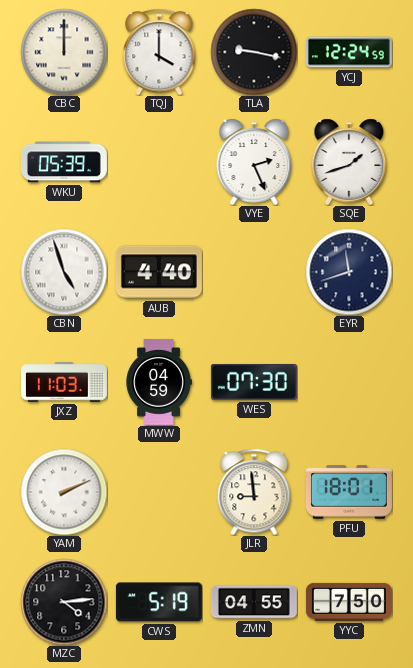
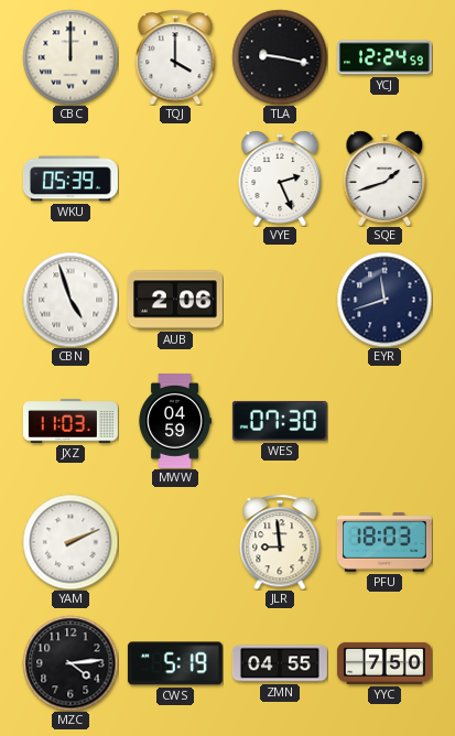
AUB: 4:40 -> 2:06 (175, 300)
PFU: 18:01 -> 18:03 (384, 542)
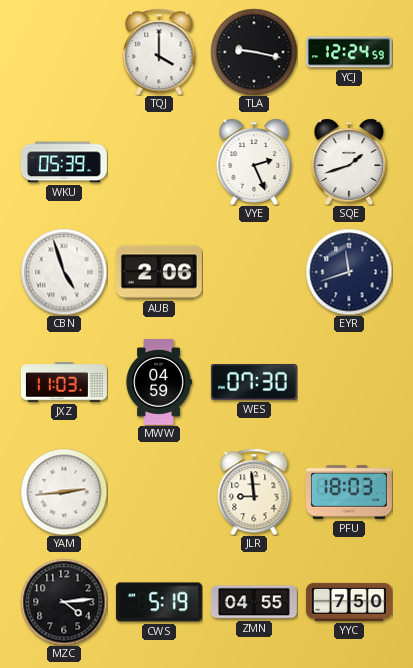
CBC: 12:00 -> none (71, 57)
YAM: 2:11 -> 2:44 (64, 492)
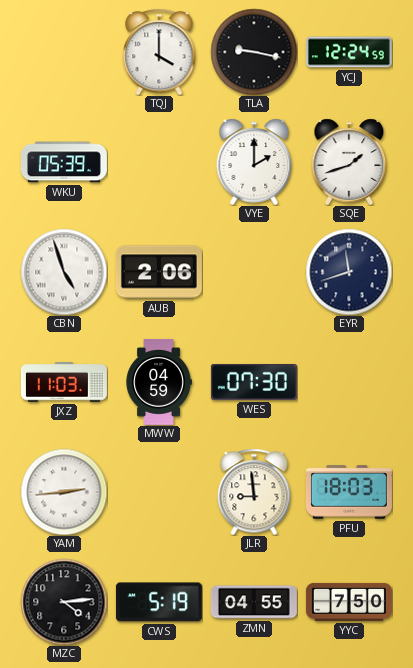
VYE: 2:26 -> 2:00 (254, 162)
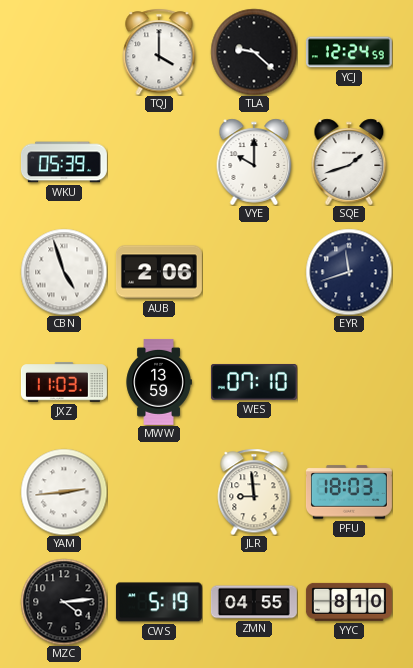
TLA: 9:17 -> 9:22 (254, 52)
VYE: 2:00 -> 10:00 (254, 162)
MWW: 04:59 -> 13:59 (159, 382)
WES: 07:30 -> 07:10 (254, 382)
YYC: 7:50 -> 8:10 (349, 602)
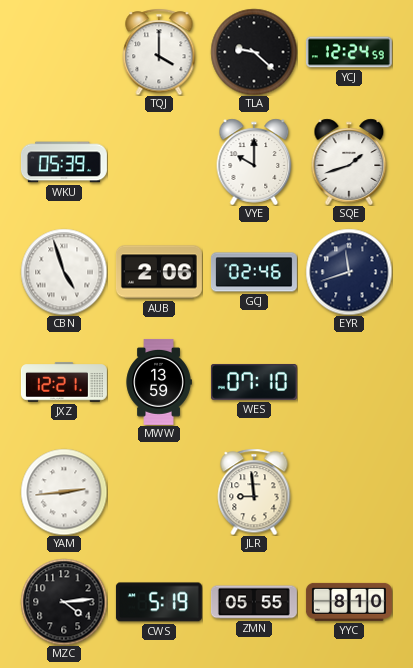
GCJ: none -> 02:46 (254, 272)
JXZ: 11:03 -> 12:21 (64, 382)
PFU: 18:03 -> none (349, 492)
ZMN: 04:55 -> 05:55 (254, 602)
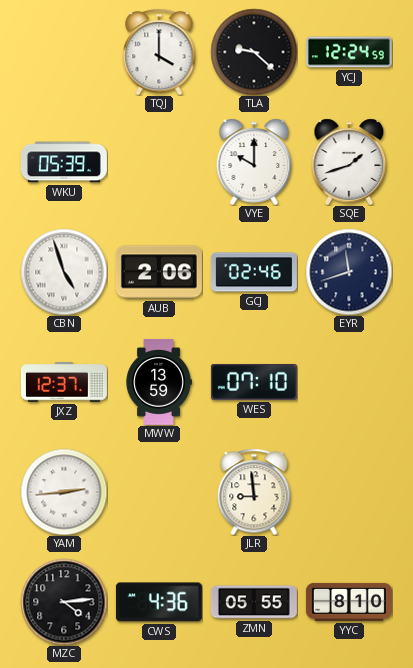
JXZ: 12:21 -> 12:37 (64, 382)
CWS: 5:19 -> 4:36 (159, 602)
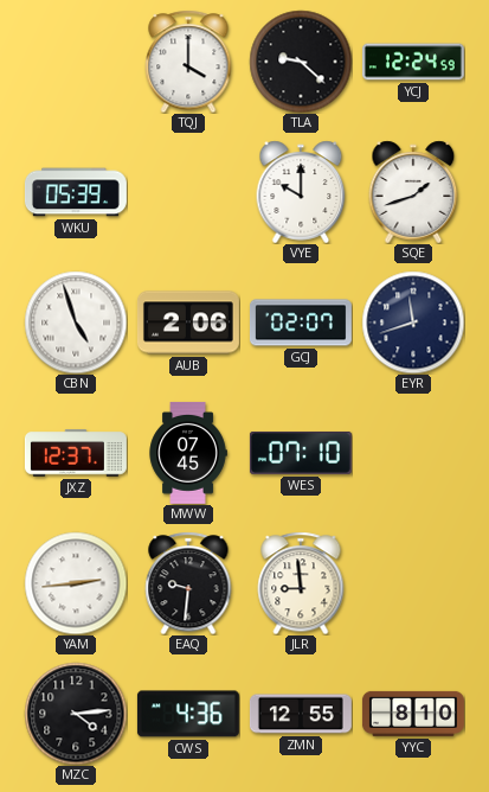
GCJ: 02:46 -> 02:07 (301, 322)
MWW: 13:59 -> 07:45 (188, 453)
EAQ: none -> 9:31 (188, 583)
ZMN: 05:55 -> 12:55 (301, 714)
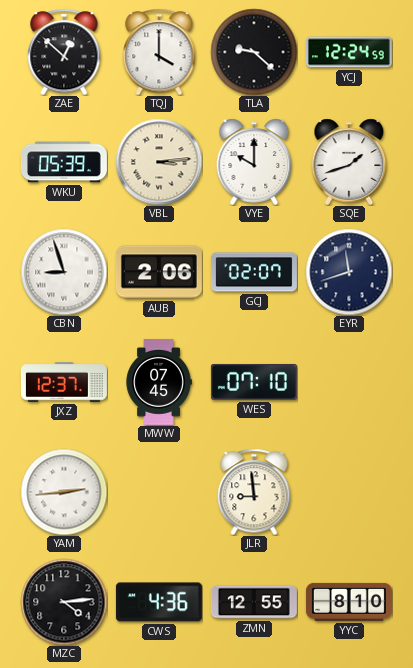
ZAE: none -> 12:52 (64, 52)
VBL: none -> 3:14 (159, 162)
CBN: 4:57 -> 8:57 (64, 272)
EAQ: 9:31 -> none (188, 583)
